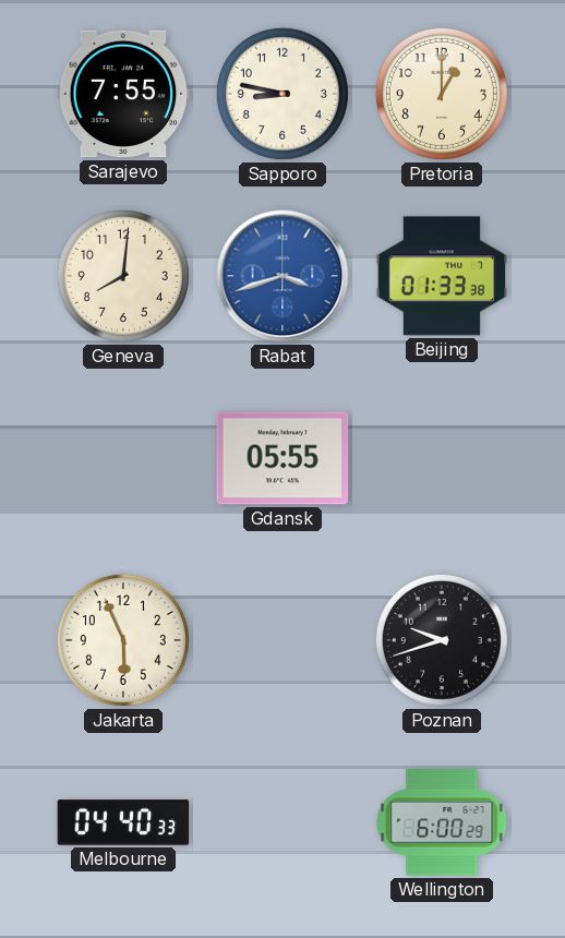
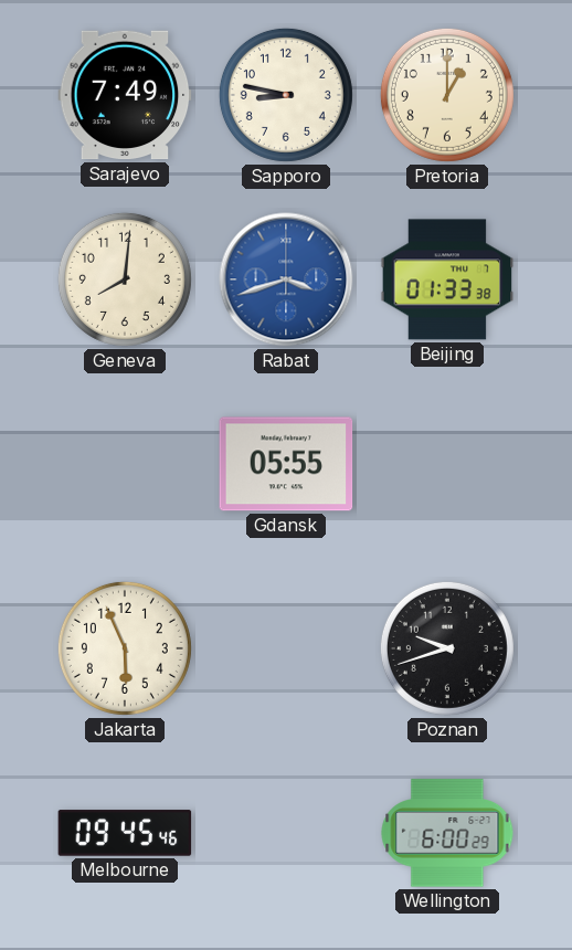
Sarajevo: 7:55 -> 7:49 (125, 95)
Melbourne: 04:40 -> 09:45 (125, 833)
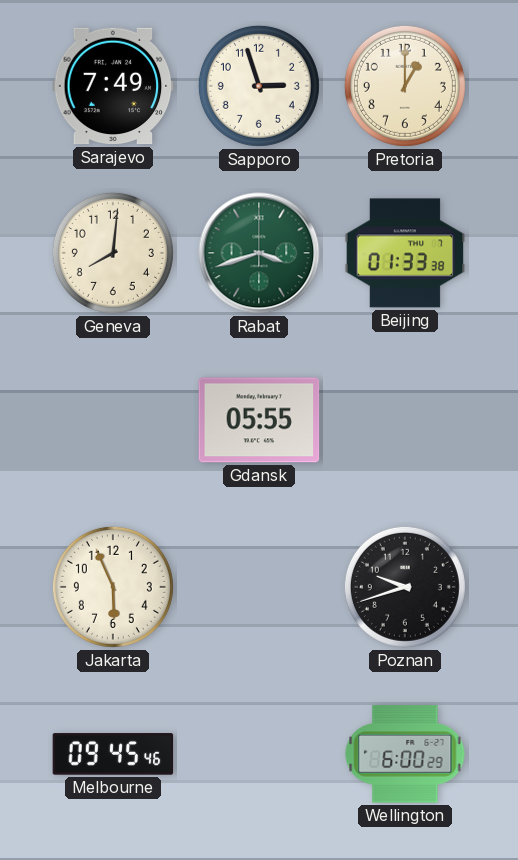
Sapporo: 8:47 -> 2:57 (259, 86)
Rabat dial: blue -> green (259, 253)
